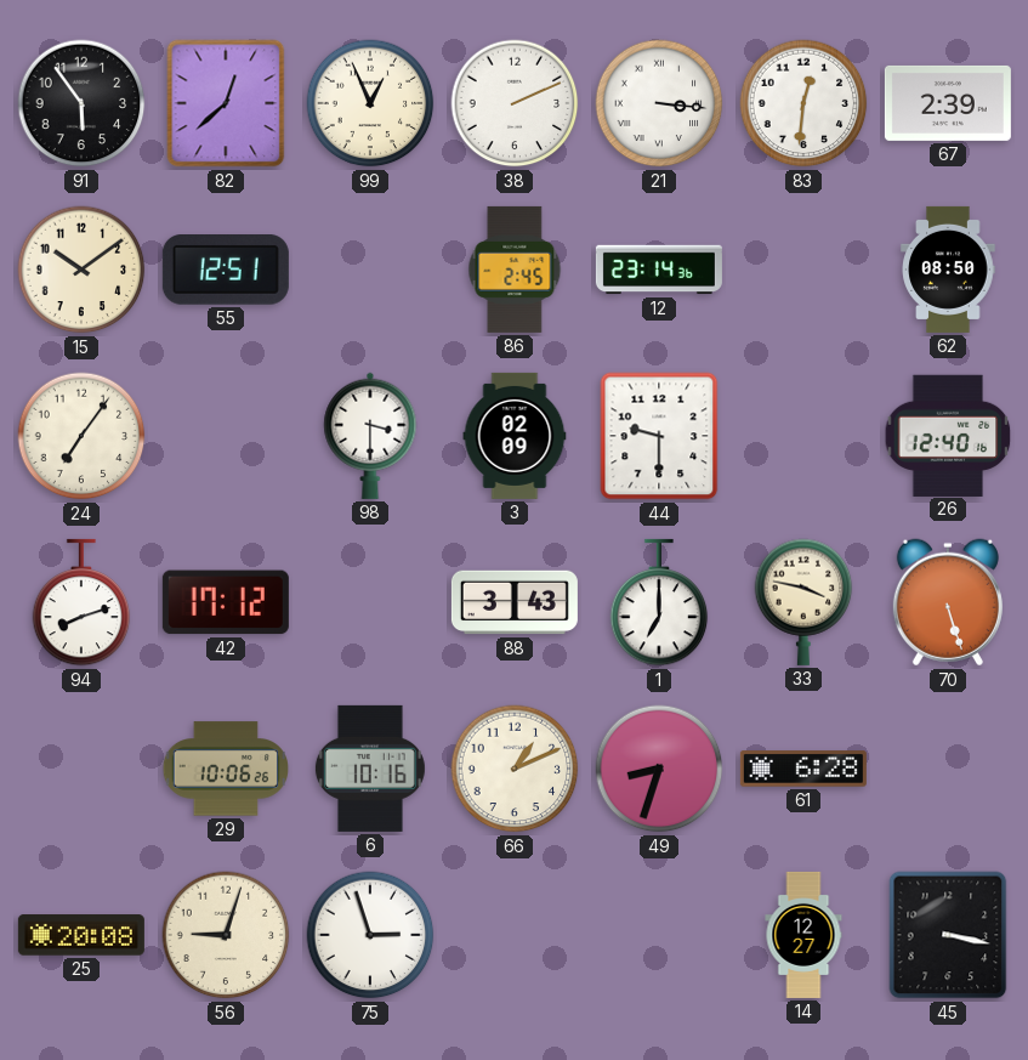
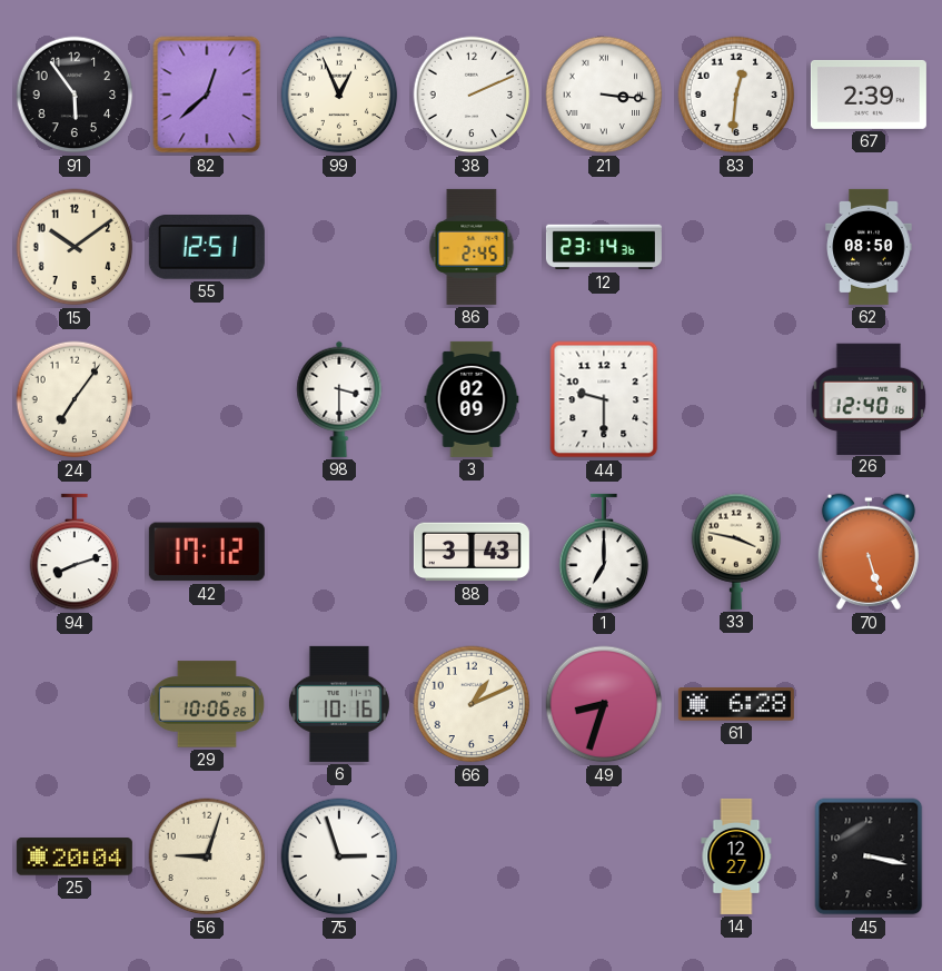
25: 20:08 -> 20:04 (75, 856)
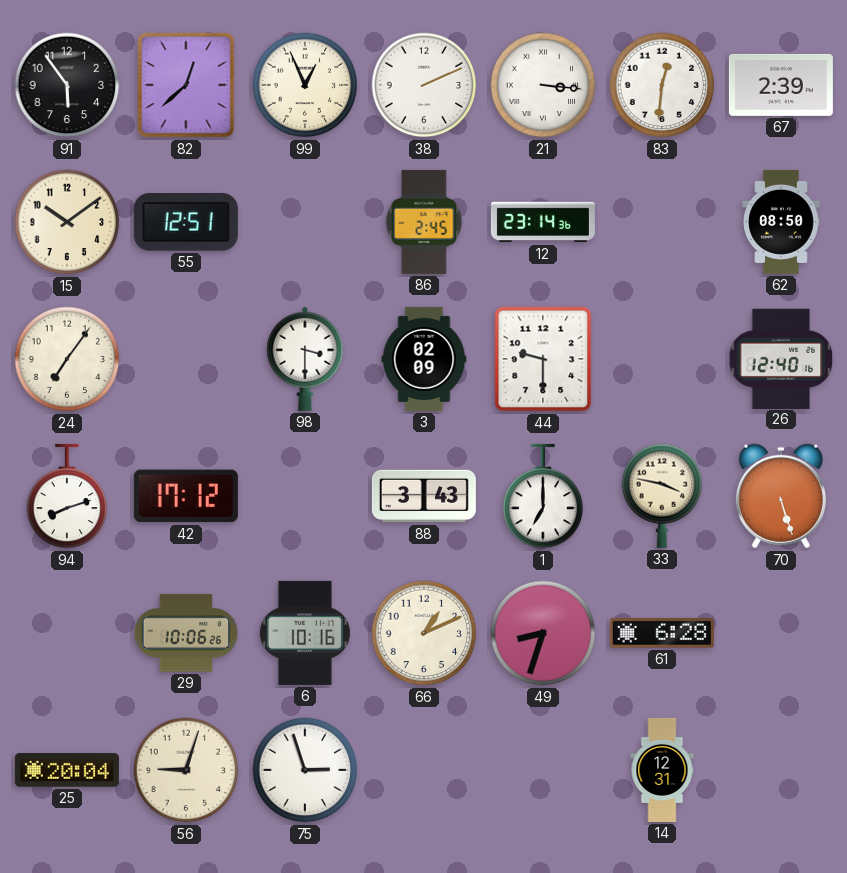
14: 12:27 -> 12:31 (662, 770)
45: 3:17 -> none (869, 856)
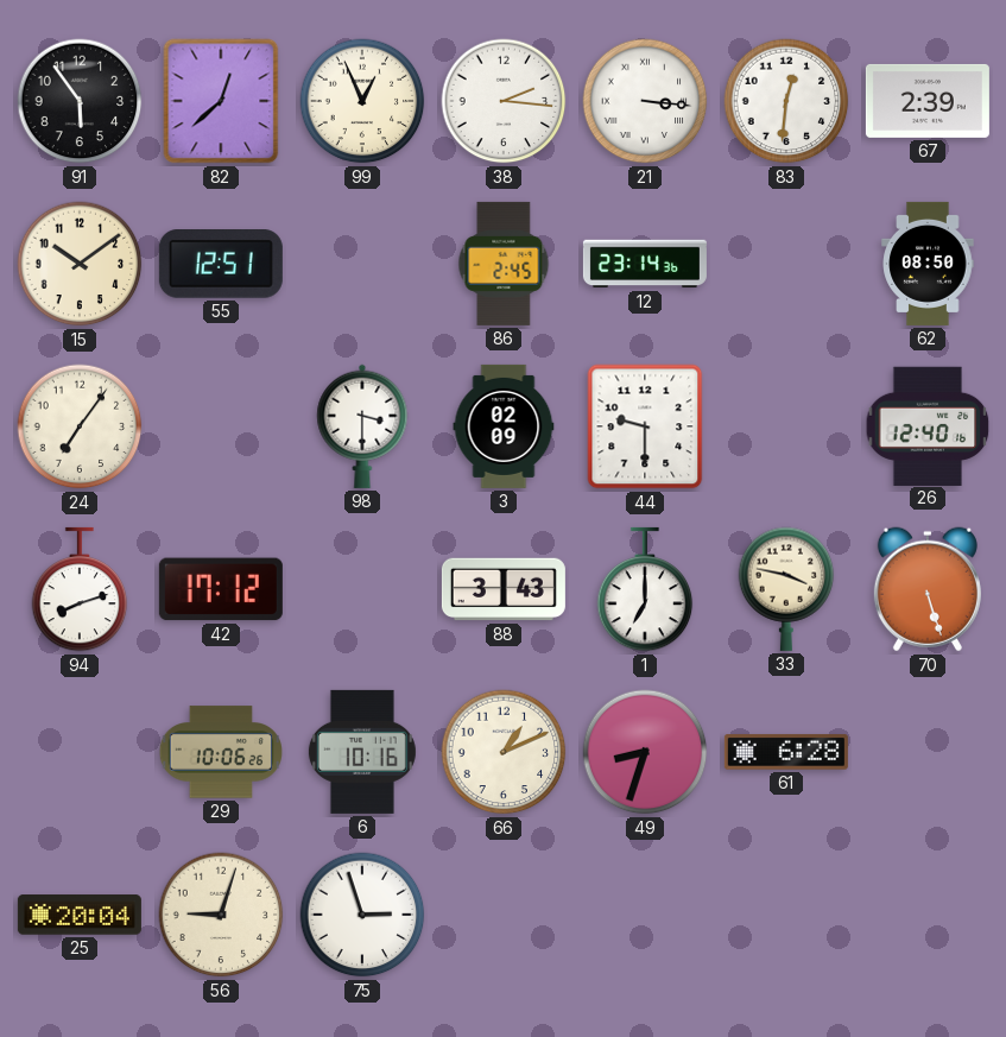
38: 2:11 -> 2:16 (504, 101)
14: 12:31 -> none (662, 770)
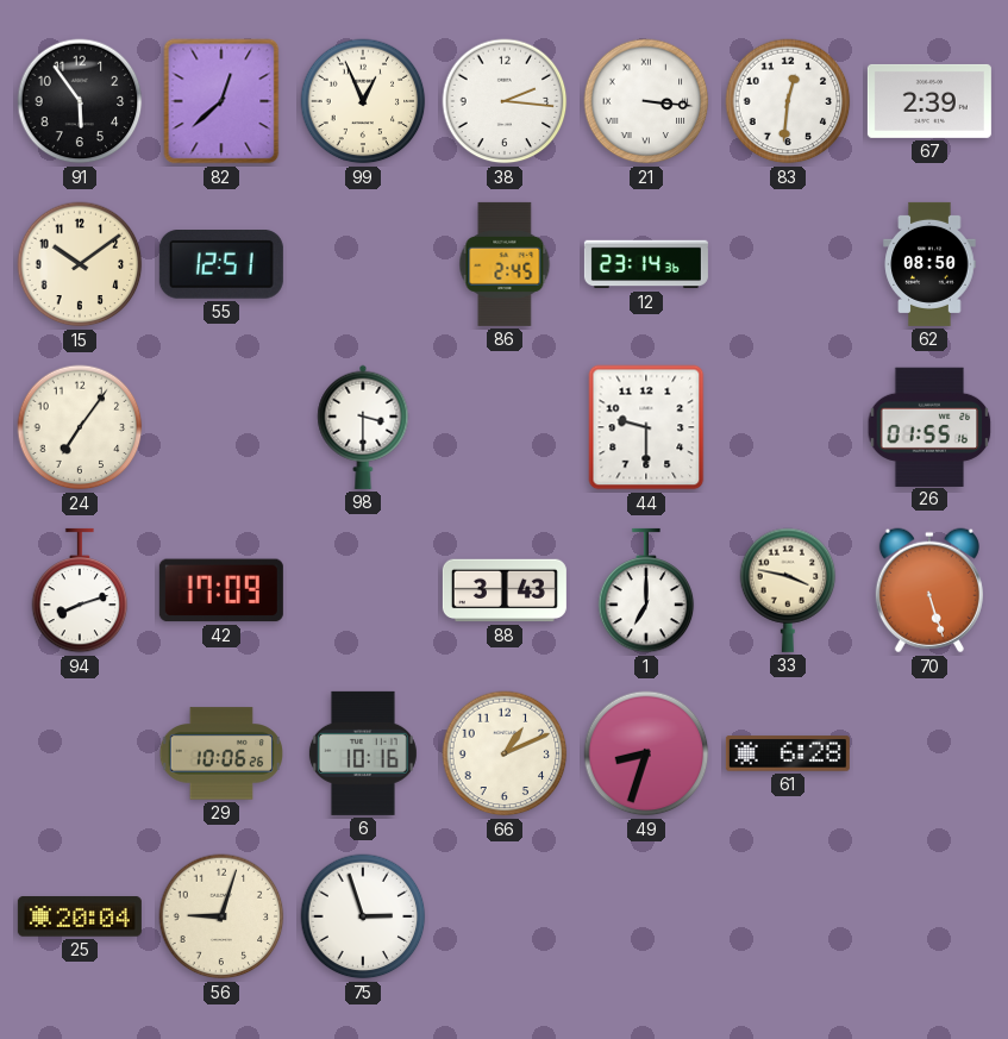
3: 02:09 -> none (504, 426)
26: 12:40 -> 01:55 (929, 426)
42: 17:12 -> 17:09 (221, 590)
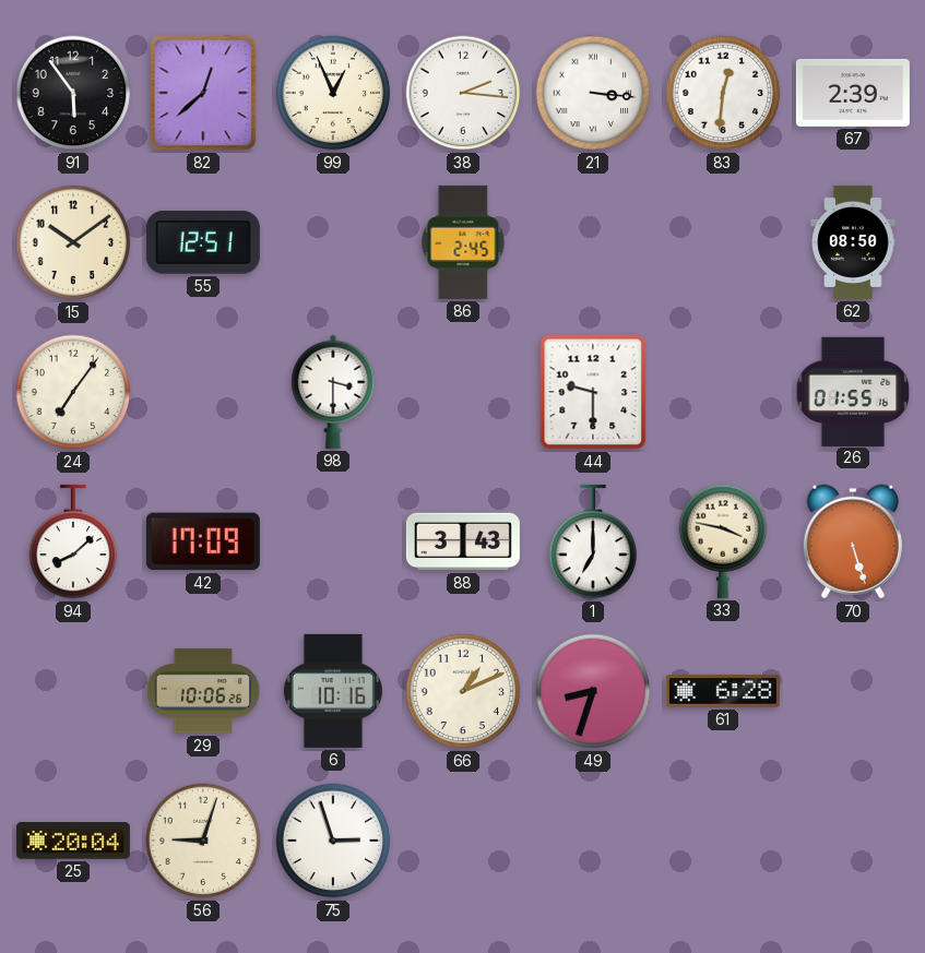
12: 23:14 -> none (646, 264)
94: 8:12 -> 8:08 (73, 541)
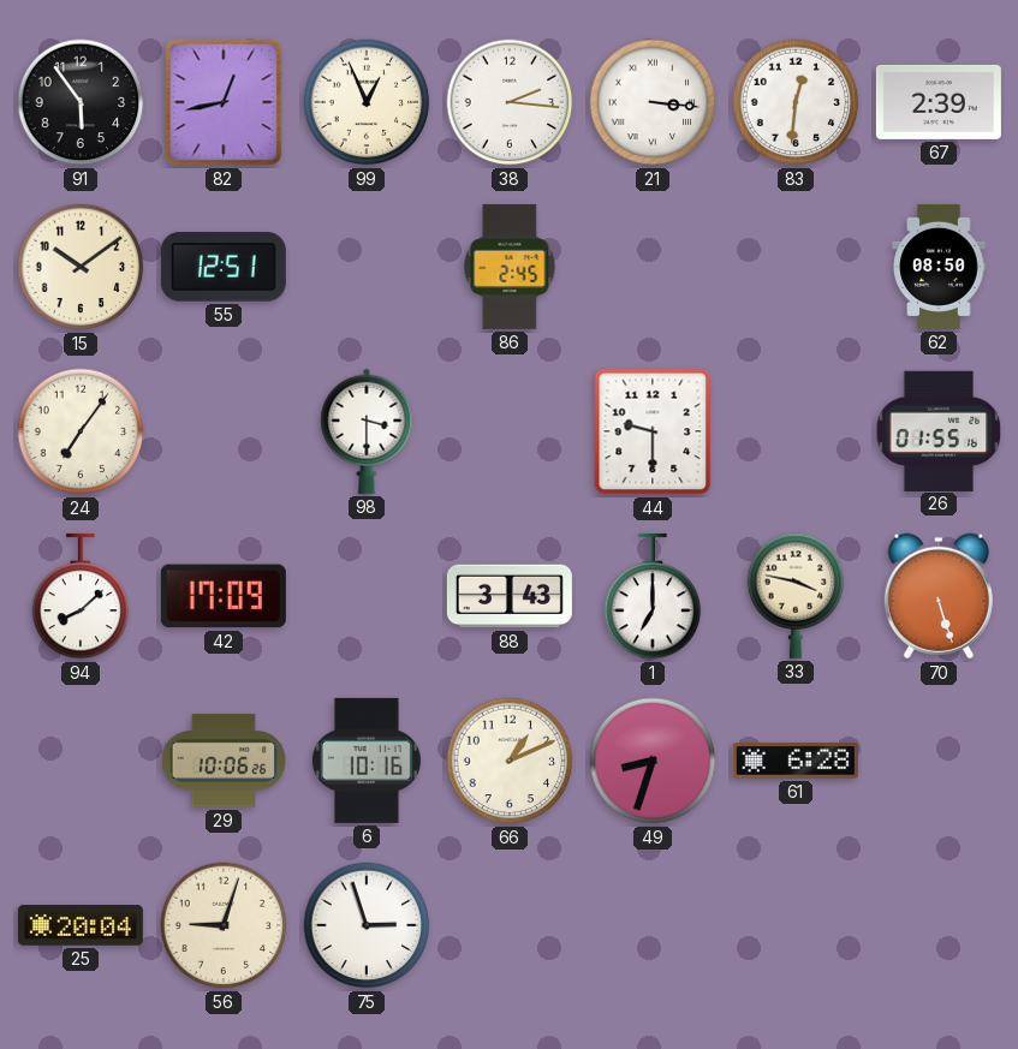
82: 12:38 -> 12:43 (224, 102)
